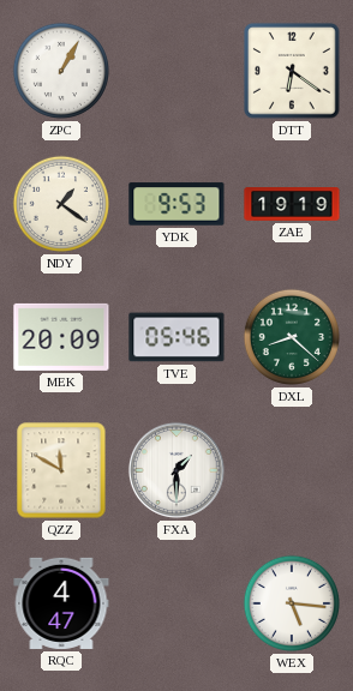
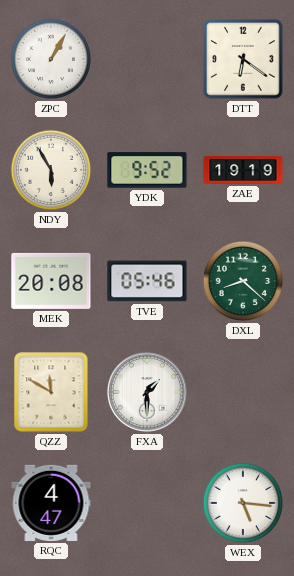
NDY: 1:21 -> 5:55 (51, 170)
YDK: 9:53 -> 9:52 (147, 170)
MEK: 20:09 -> 20:08 (51, 281)
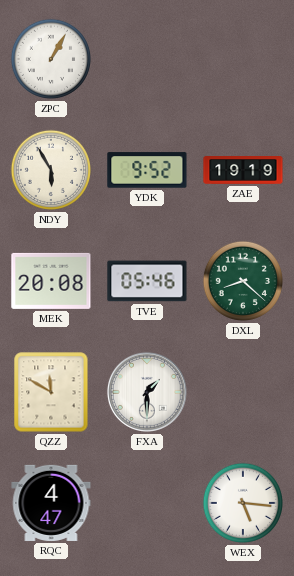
DTT: 6:21 -> none (243, 59)
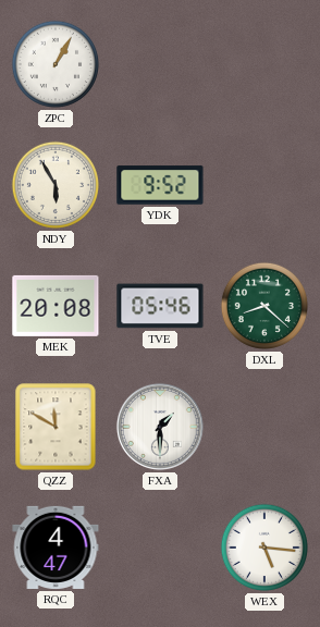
ZAE: 19:19 -> none (243, 171)
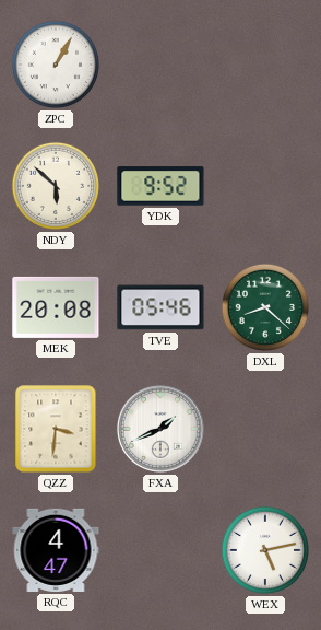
NDY: 5:55 -> 5:52 (56, 186)
QZZ: 11:50 -> 3:31 (56, 429)
FXA: 1:30 -> 1:41 (160, 429)
WEX: 5:16 -> 5:13 (265, 550)
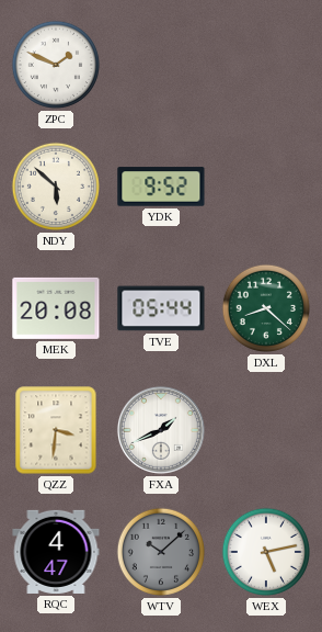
ZPC: 1:05 -> 1:49 (56, 65)
TVE: 05:46 -> 05:44 (161, 308)
WTV: none -> 10:08 (161, 552)
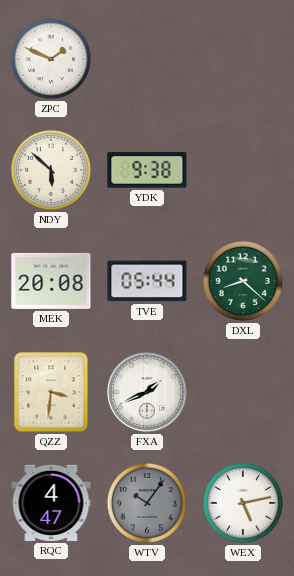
YDK: 9:52 -> 9:38 (147, 170)
WTV: 10:08 -> 10:06 (147, 503)
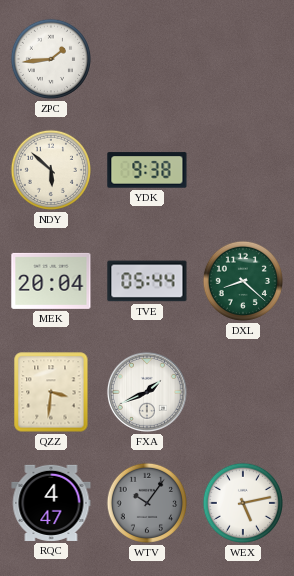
ZPC: 1:49 -> 1:44 (51, 59)
MEK: 20:08 -> 20:04 (51, 281)
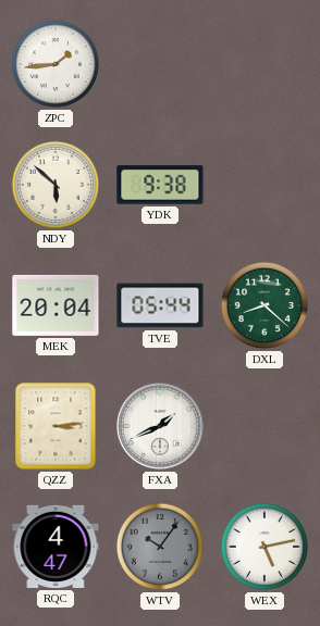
QZZ: 3:31 -> 3:14 (56, 426)
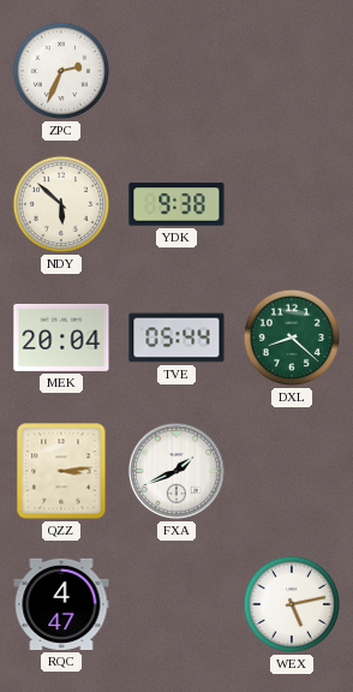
ZPC: 1:44 -> 2:34 (61, 71)
WTV: 10:06 -> none (160, 547)
